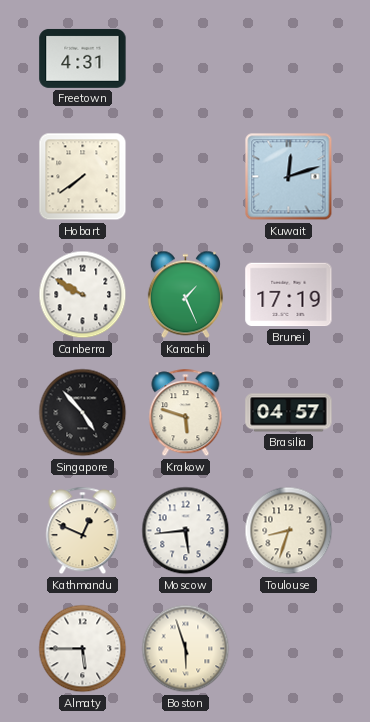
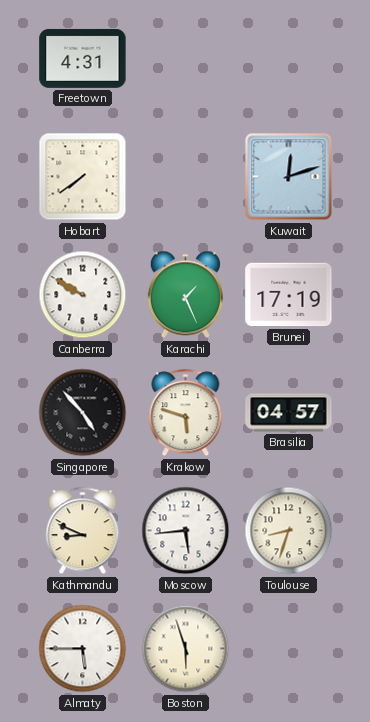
Kathmandu: 12:49 -> 8:49 (83, 531)
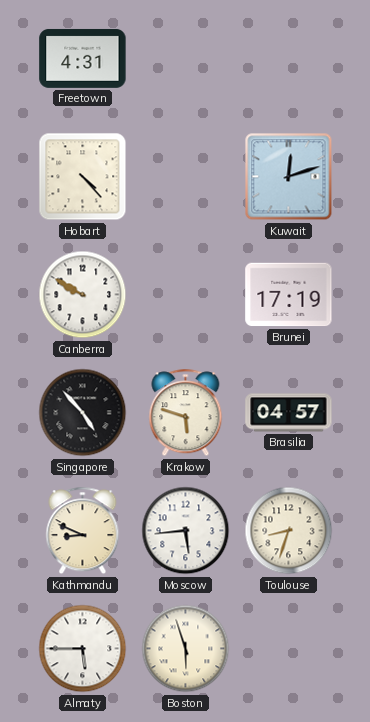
Hobart: 7:39 -> 4:23 (83, 177)
Karachi: 1:26 -> none (185, 295)
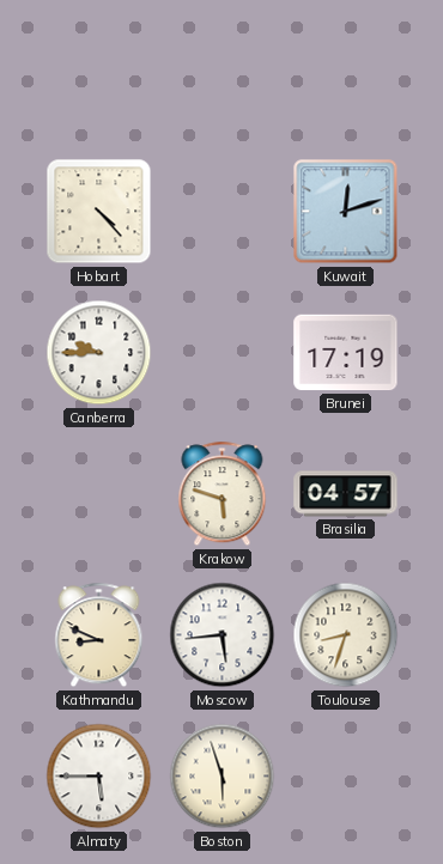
Freetown: 4:31 -> none (83, 58)
Canberra: 9:50 -> 9:45 (99, 353)
Singapore: 4:53 -> none (83, 413)
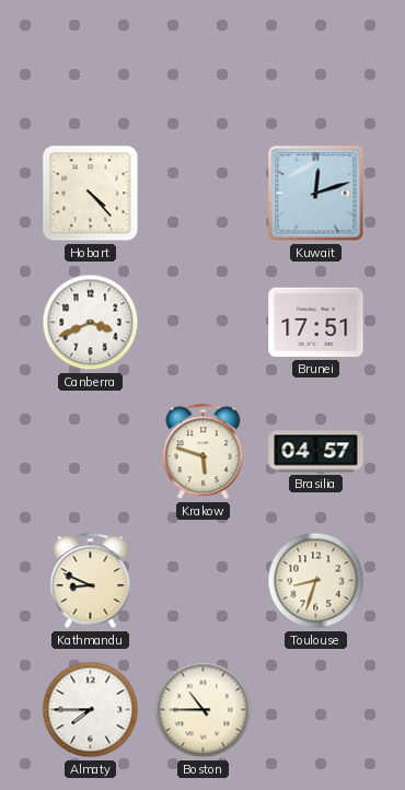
Canberra: 9:45 -> 3:41 (91, 323)
Brunei: 17:19 -> 17:51 (316, 323)
Moscow: 5:44 -> none (223, 635)
Almaty: 5:45 -> 7:45 (91, 710)
Boston: 5:57 -> 10:45 (204, 710)
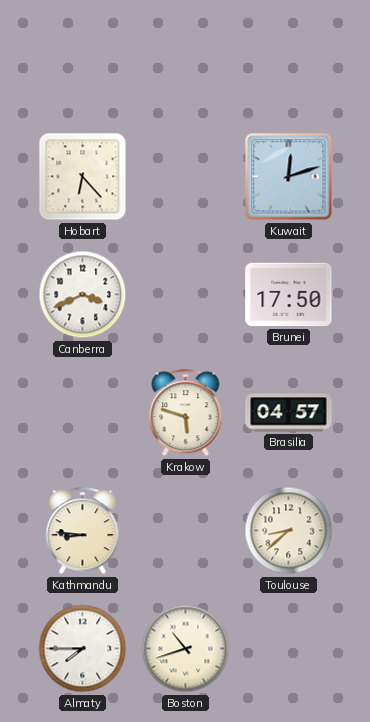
Hobart: 4:23 -> 6:23 (83, 177)
Brunei: 17:51 -> 17:50 (289, 295)
Kathmandu: 8:49 -> 8:46 (83, 531)
Toulouse: 8:33 -> 8:38 (289, 531)
Boston: 10:45 -> 10:42 (186, 649)
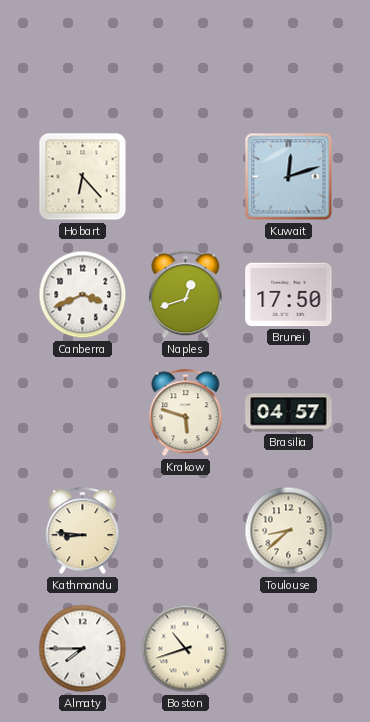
Naples: none -> 12:42 (186, 295)
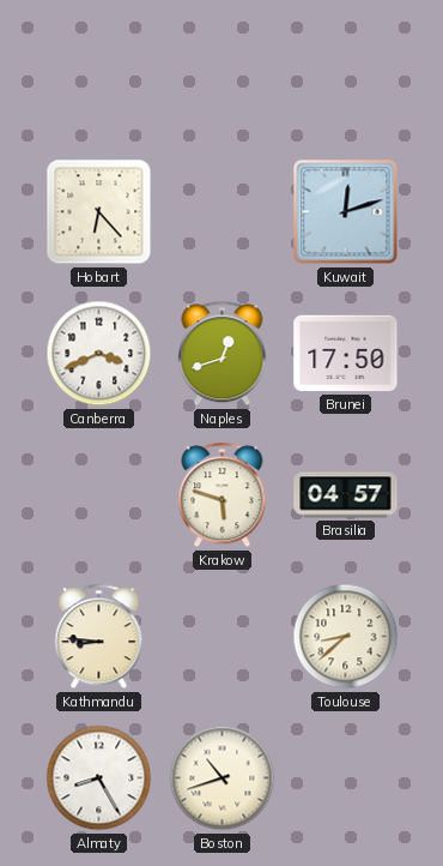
Almaty: 7:45 -> 8:25 (99, 778)
